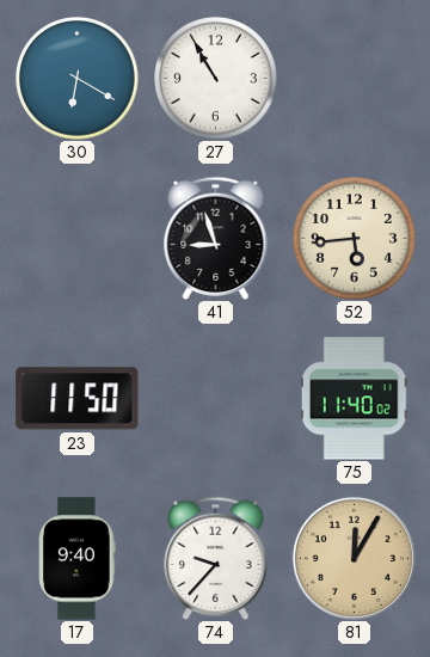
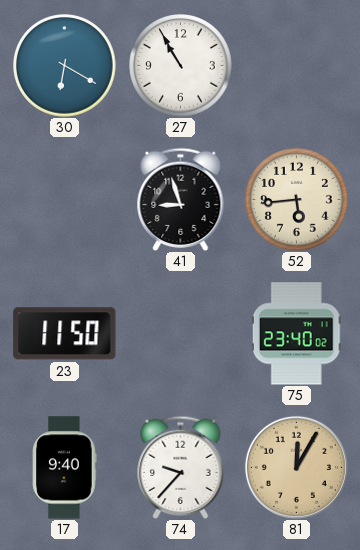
75: 11:40 -> 23:40 (296, 334)
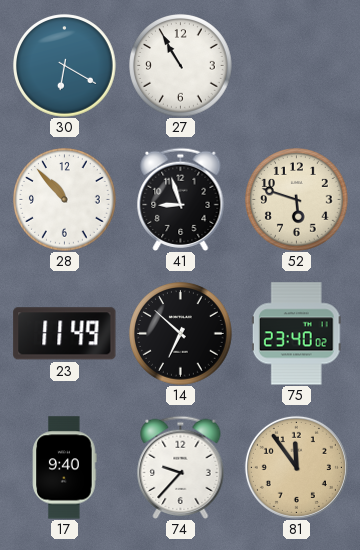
28: none -> 10:53 (65, 200)
52: 5:44 -> 5:48 (297, 200)
23: 11:50 -> 11:49 (65, 334)
14: none -> 6:52 (181, 334)
81: 12:05 -> 11:54 (296, 467)
